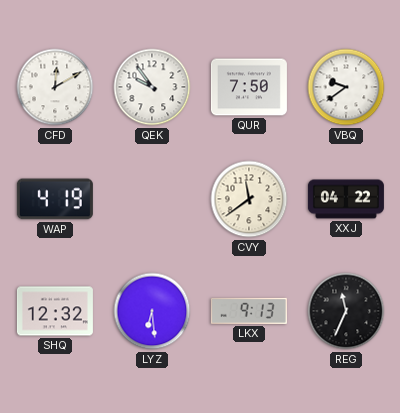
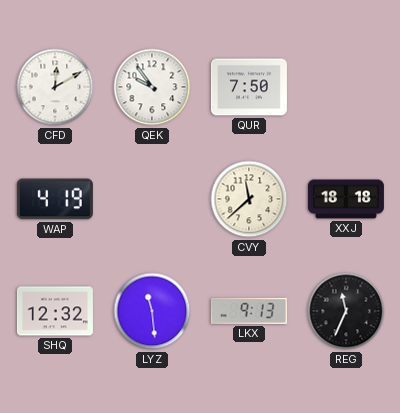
VBQ: 9:39 -> none (346, 87)
CVY: 11:39 -> 11:38 (249, 199)
XXJ: 04:22 -> 18:18 (346, 199)
LYZ: 6:29 -> 11:29 (152, 311)
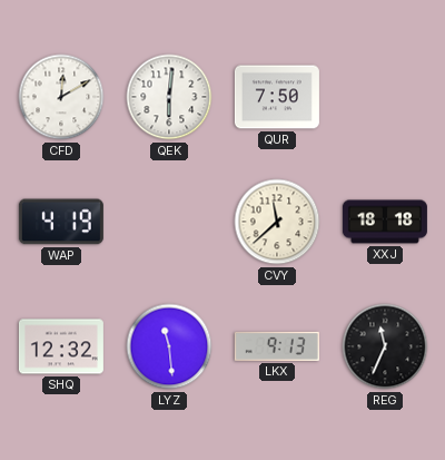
QEK: 9:54 -> 6:01 (169, 97)
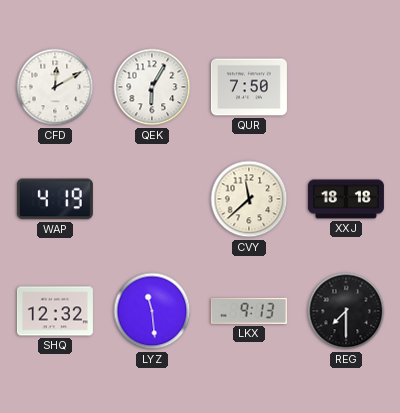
QEK: 6:01 -> 6:05 (152, 87)
REG: 11:34 -> 7:30 (346, 311)
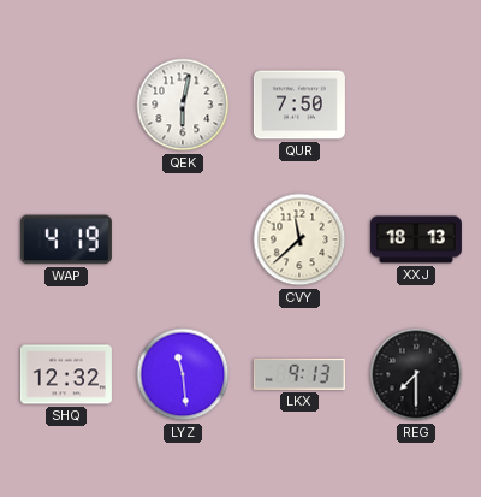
CFD: 12:10 -> none (55, 87)
QEK: 6:05 -> 6:02 (183, 105)
XXJ: 18:18 -> 18:13 (416, 239)
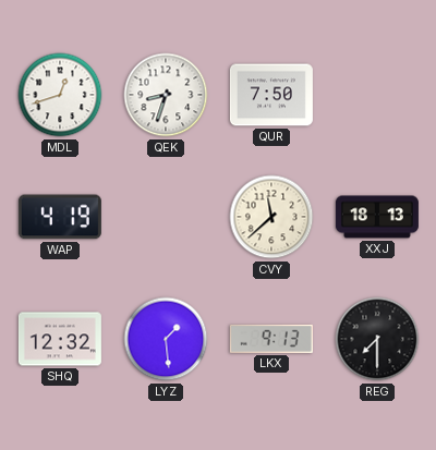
MDL: none -> 12:42 (60, 95)
QEK: 6:02 -> 8:33 (166, 95)
LYZ: 11:29 -> 1:29 (166, 339)
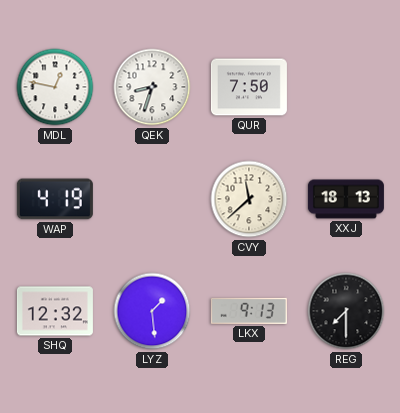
MDL: 12:42 -> 12:47 (55, 87)
